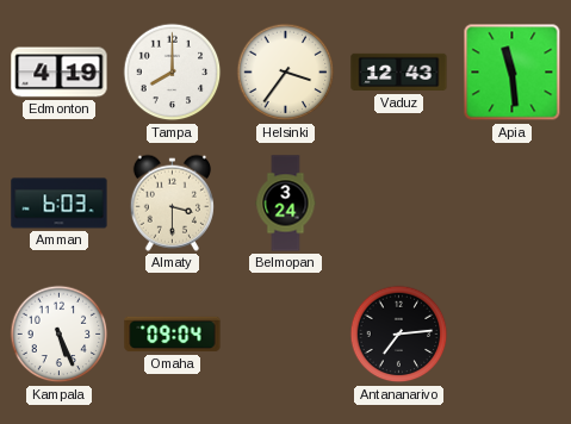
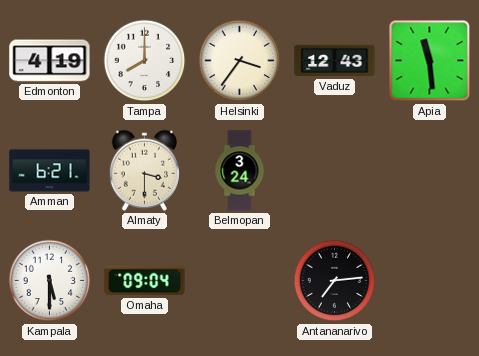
Amman: 6:03 -> 6:21 (50, 171)
Kampala: 5:26 -> 5:30 (50, 281)
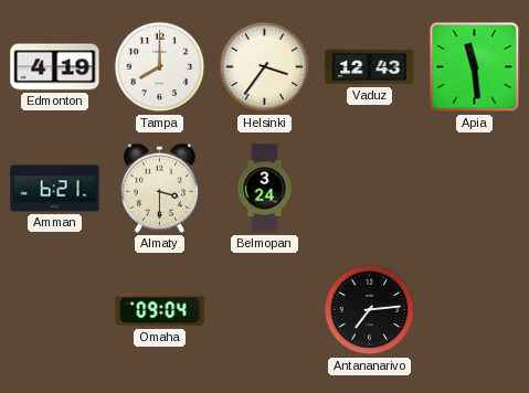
Kampala: 5:30 -> none (50, 281)
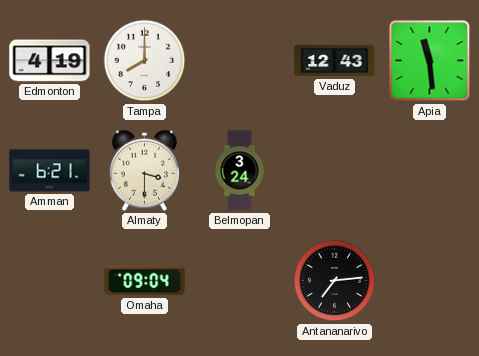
Helsinki: 3:36 -> none (265, 67)
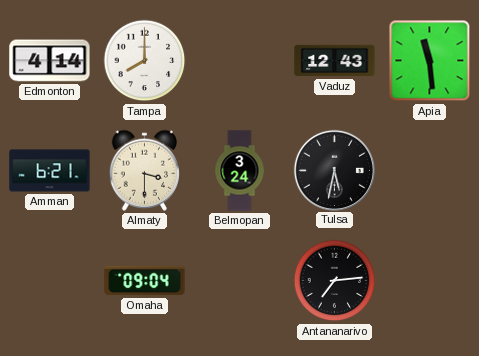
Edmonton: 4:19 -> 4:14 (50, 61)
Tulsa: none -> 5:32 (334, 170)
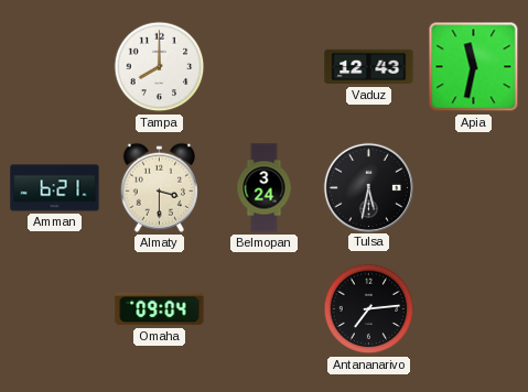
Edmonton: 4:14 -> none (50, 61)
Apia: 11:29 -> 11:32 (474, 67)
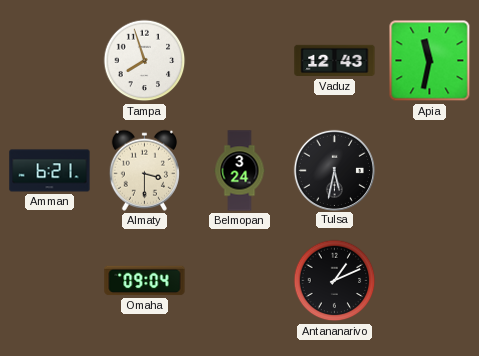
Tampa: 8:00 -> 7:57 (145, 61)
Antananarivo: 7:14 -> 1:11 (335, 281)
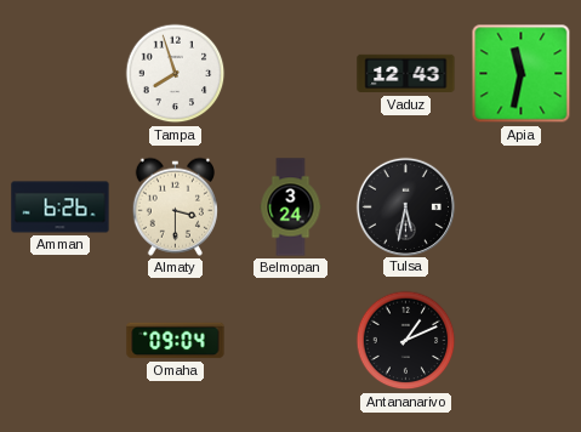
Amman: 6:21 -> 6:26 (61, 208)
